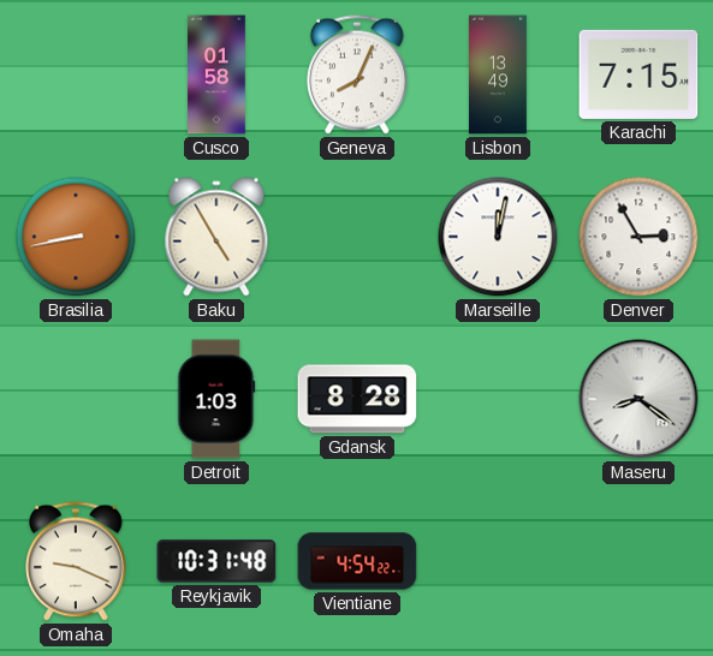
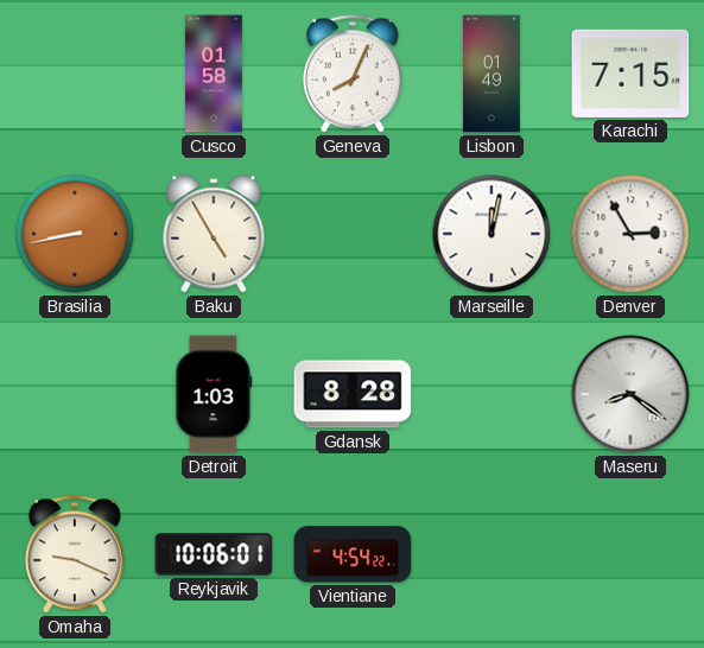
Lisbon: 13:49 -> 01:49 (493, 74)
Reykjavik: 10:31 -> 10:06 (214, 554)
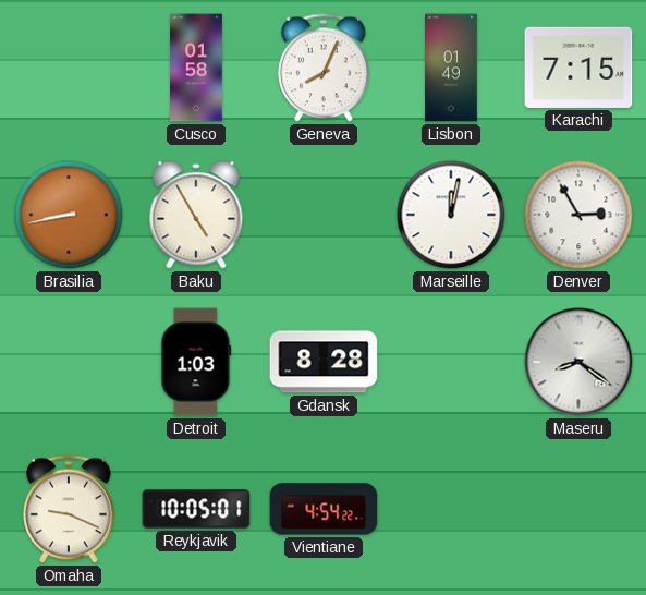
Reykjavik: 10:06 -> 10:05 (196, 509)
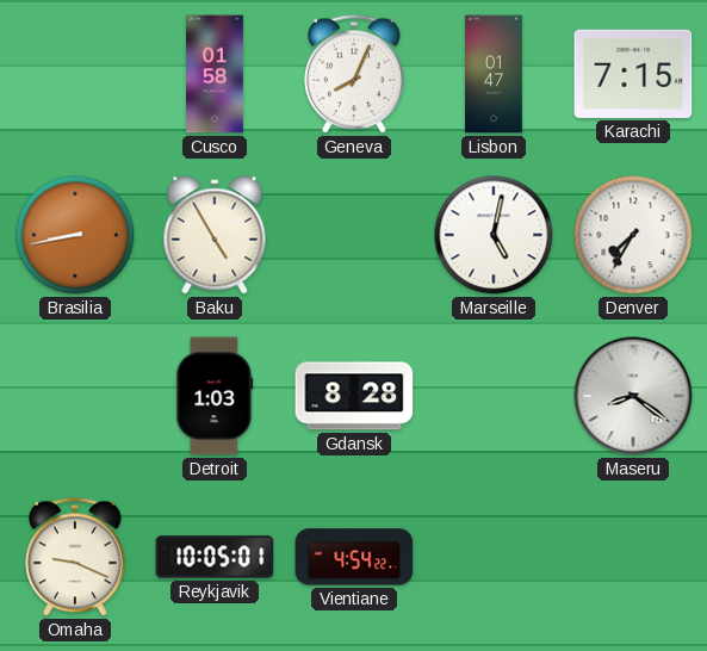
Lisbon: 01:49 -> 01:47 (495, 74)
Marseille: 12:02 -> 5:02 (494, 235)
Denver: 2:55 -> 7:35 (633, 235)
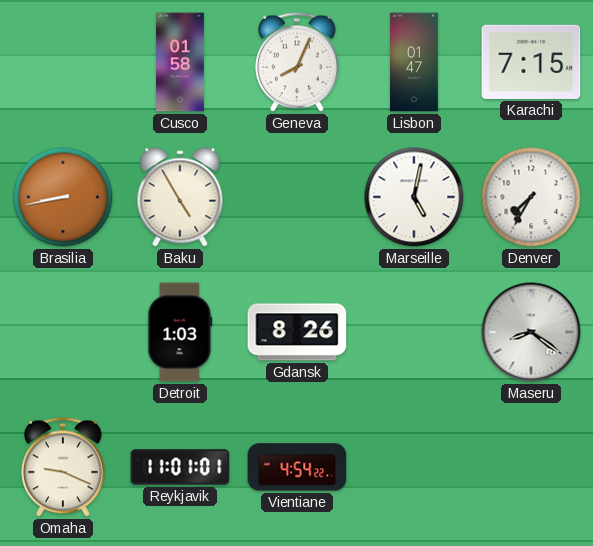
Gdansk: 8:28 -> 8:26 (297, 332)
Reykjavik: 10:05 -> 11:01 (180, 467)
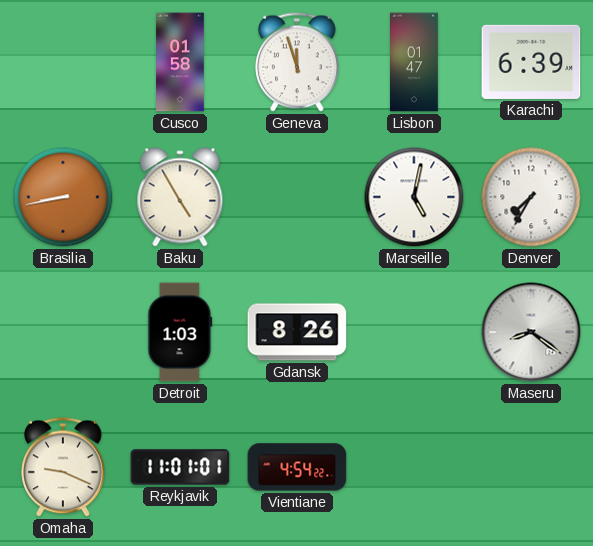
Geneva: 8:04 -> 11:57 (297, 62)
Karachi: 7:15 -> 6:39 (531, 62)
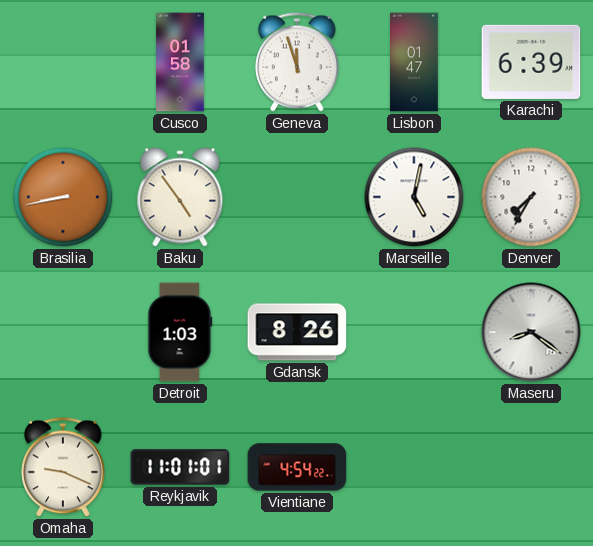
Baku: 4:55 -> 4:54 (180, 197)
